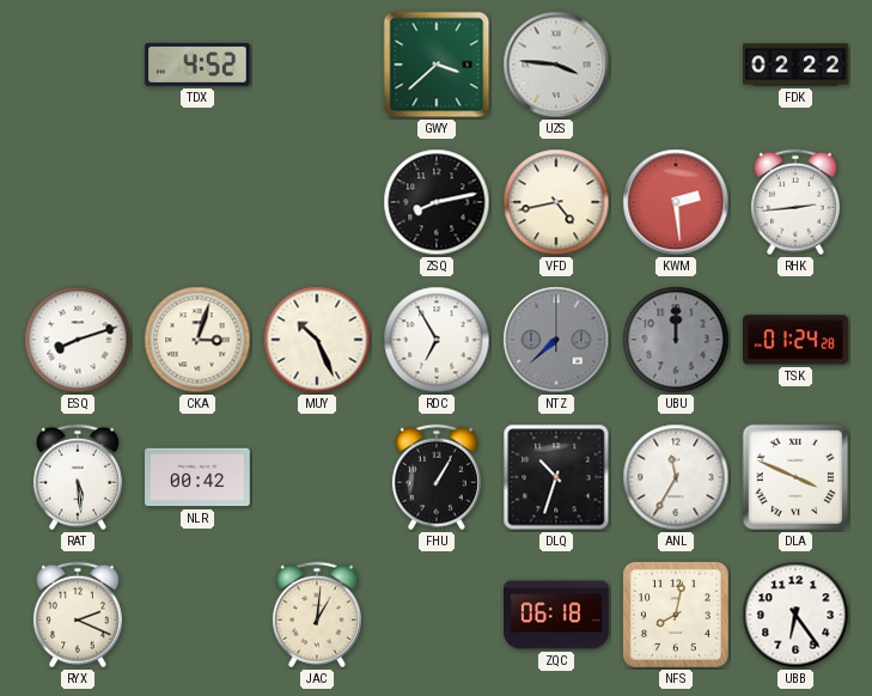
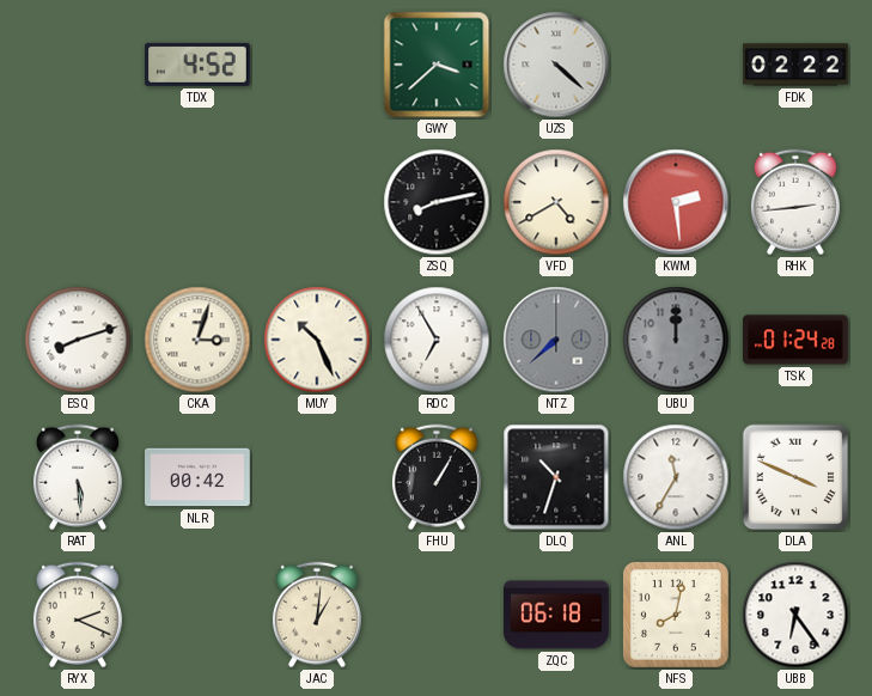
UZS: 3:46 -> 4:22 (556, 65)
VFD: 4:43 -> 4:40 (556, 202)
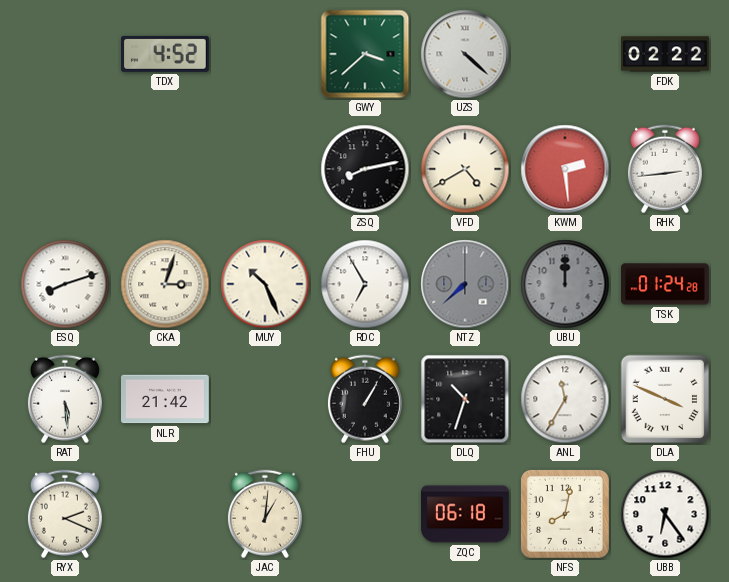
NLR: 00:42 -> 21:42 (166, 399)
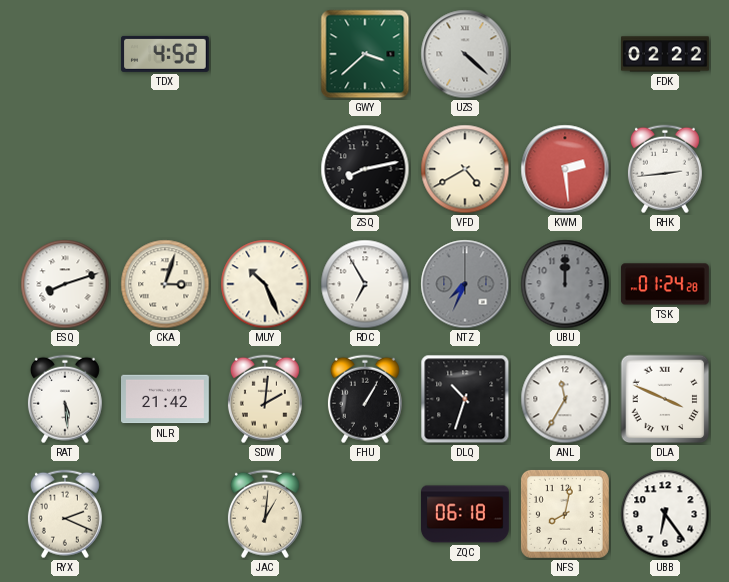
NTZ: 7:38 -> 7:34 (465, 284)
SDW: none -> 2:01 (265, 399)
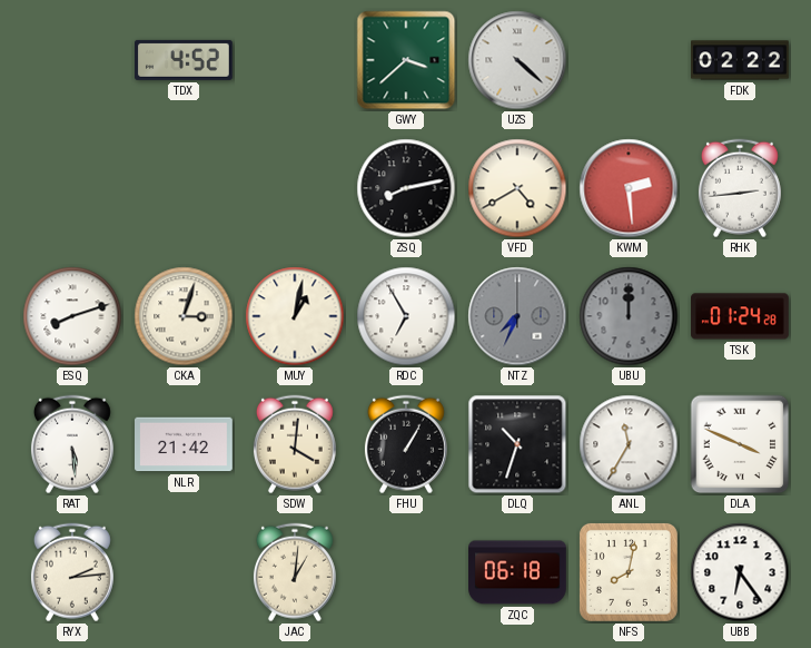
MUY: 10:26 -> 1:02 (295, 316)
SDW: 2:01 -> 4:01 (295, 444)
RYX: 2:19 -> 2:14 (72, 572)
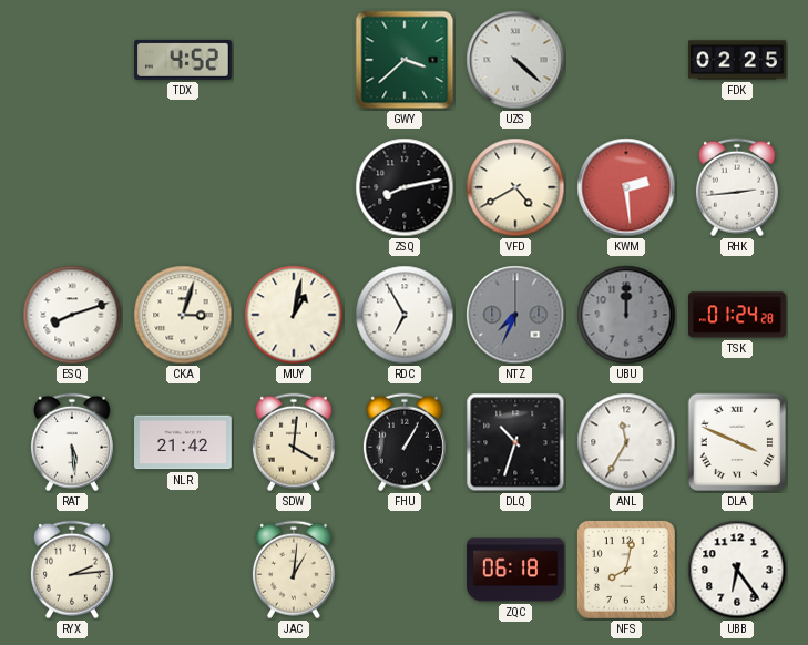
FDK: 02:22 -> 02:25 (738, 60)
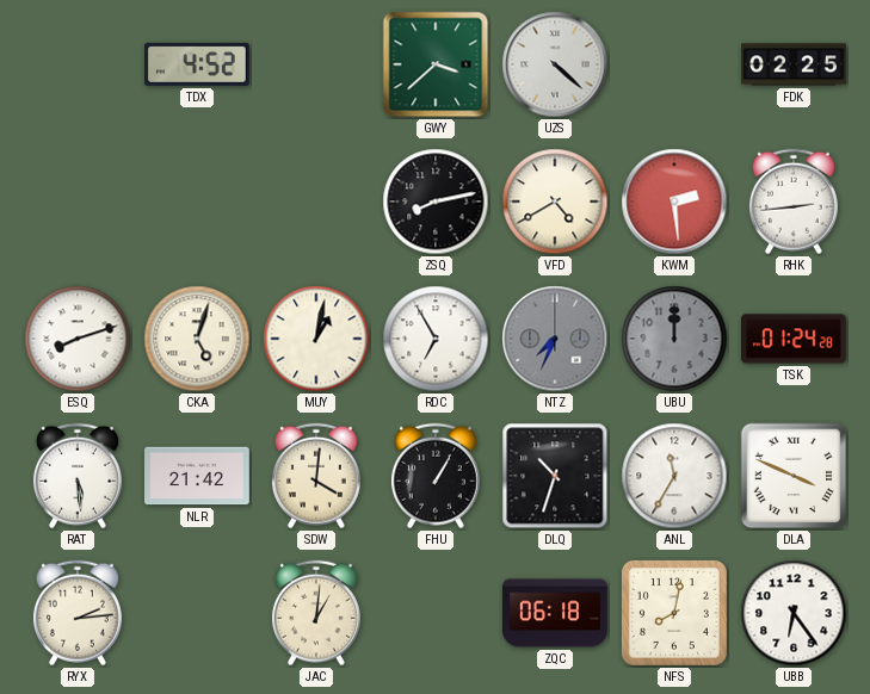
CKA: 3:03 -> 5:03 (197, 339)
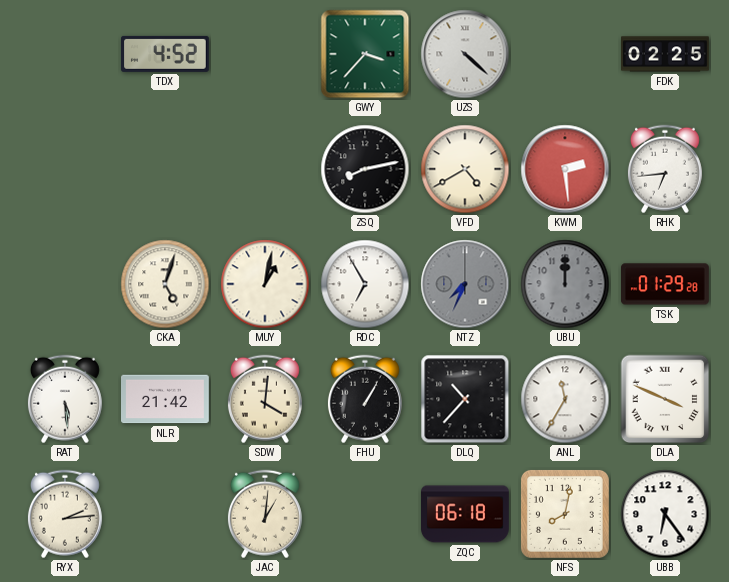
GWY: 3:38 -> 3:37 (365, 54)
RHK: 2:44 -> 6:44 (665, 169)
ESQ: 8:12 -> none (78, 339)
TSK: 01:24 -> 01:29 (666, 284)
DLQ: 10:33 -> 10:37 (465, 399)
